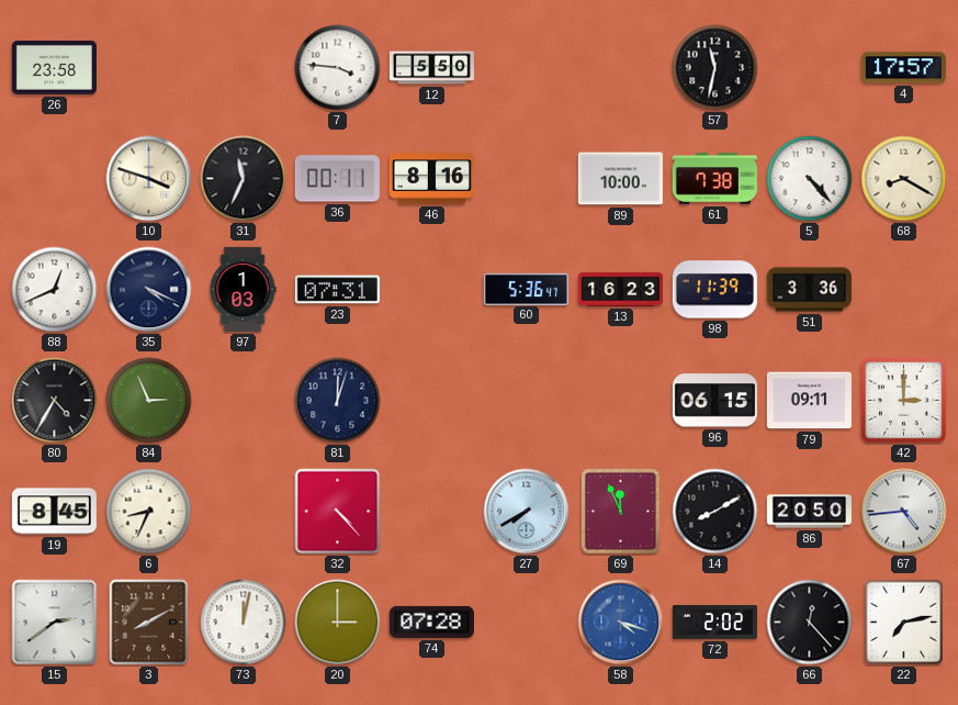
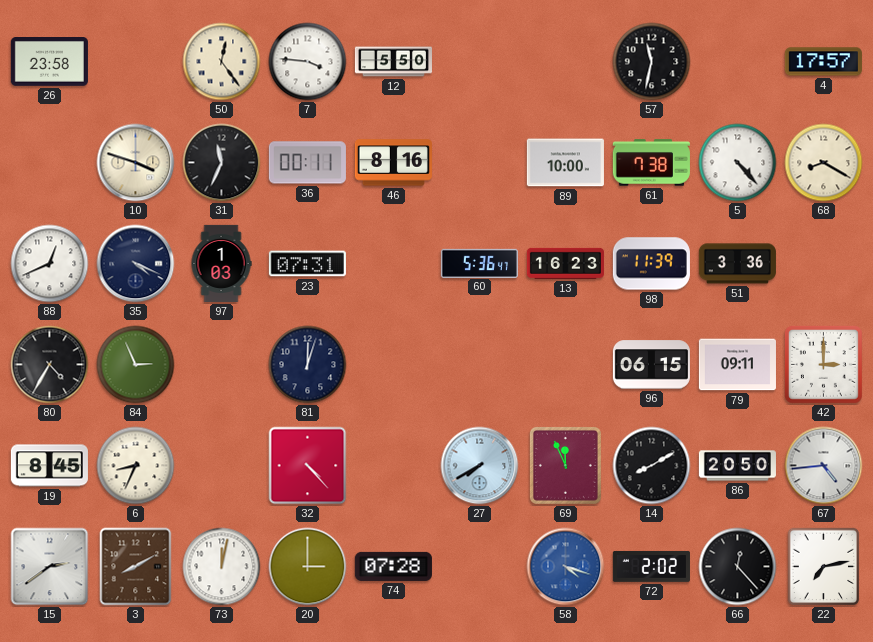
50: none -> 12:24 (222, 62)
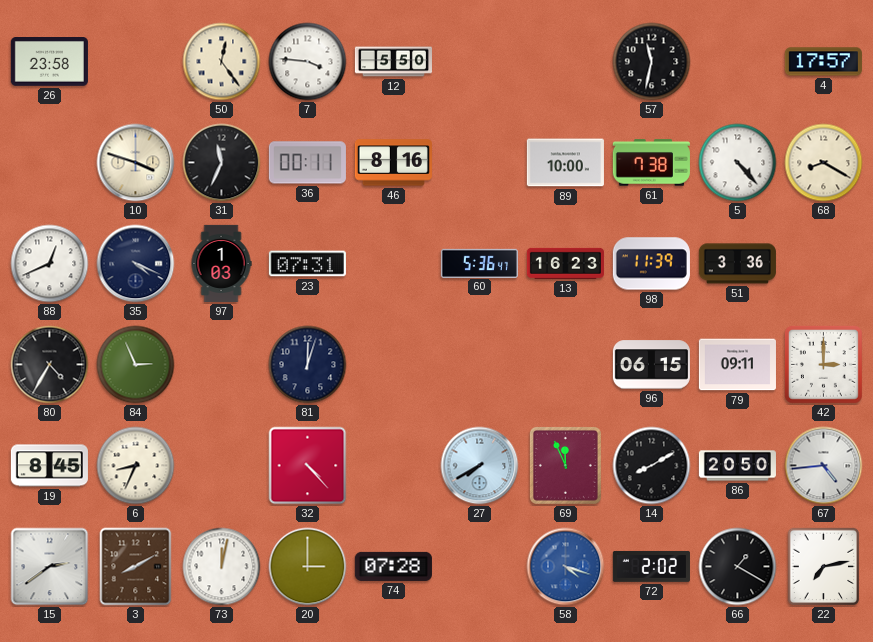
66: 12:23 -> 1:20 (738, 567)
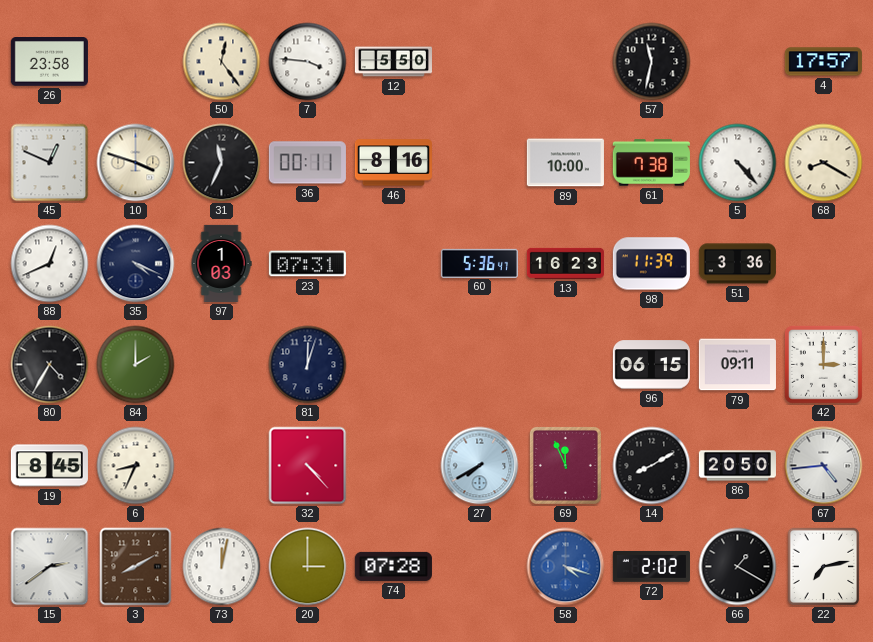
45: none -> 12:49 (50, 163)
84: 2:56 -> 2:00 (136, 365)
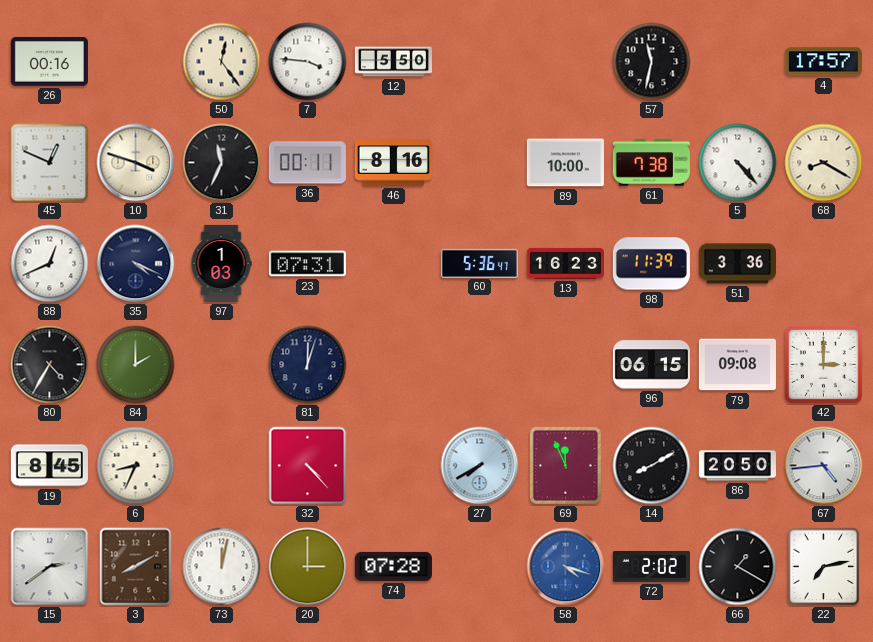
26: 23:58 -> 00:16 (49, 62)
79: 09:11 -> 09:08 (737, 365)
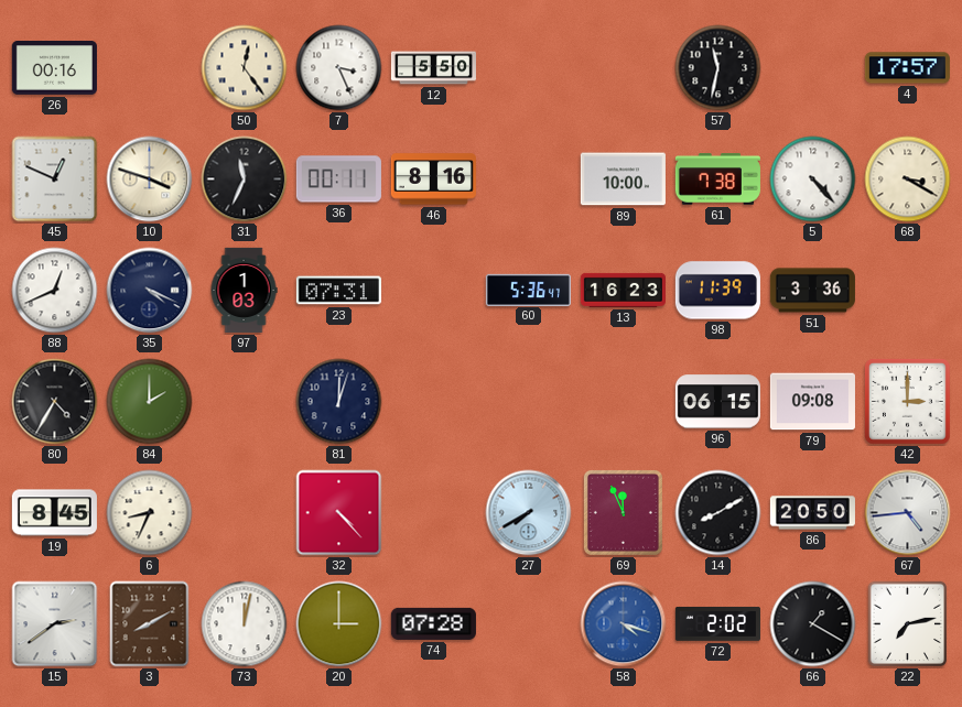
7: 3:46 -> 3:26 (339, 68)
68: 8:20 -> 3:20 (908, 180)
